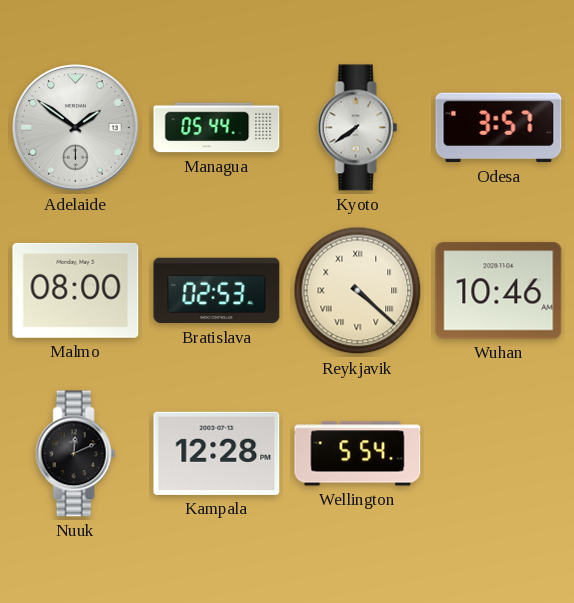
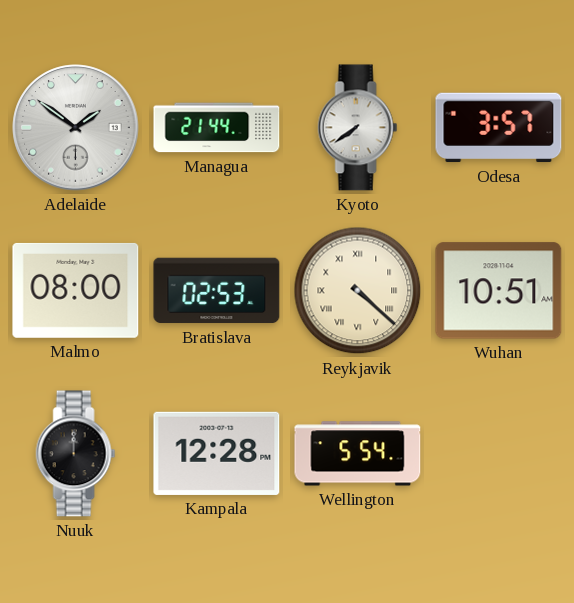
Managua: 05:44 -> 21:44 (217, 128)
Wuhan: 10:46 -> 10:51 (499, 291)
Nuuk: 12:11 -> 12:00 (76, 454)
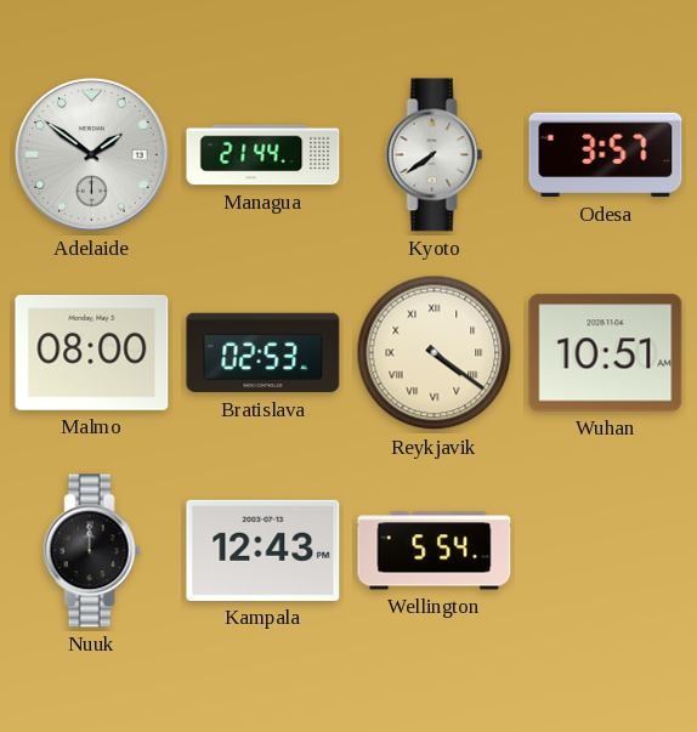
Reykjavik: 4:22 -> 4:21 (435, 353)
Kampala: 12:28 -> 12:43 (263, 550)
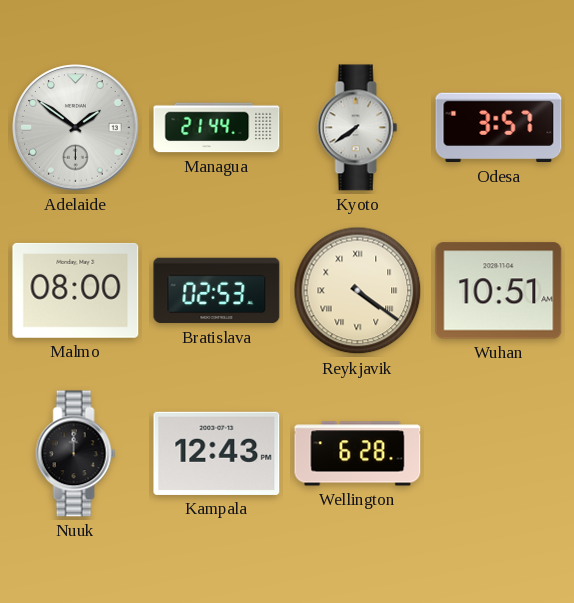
Wellington: 5:54 -> 6:28 (358, 454)
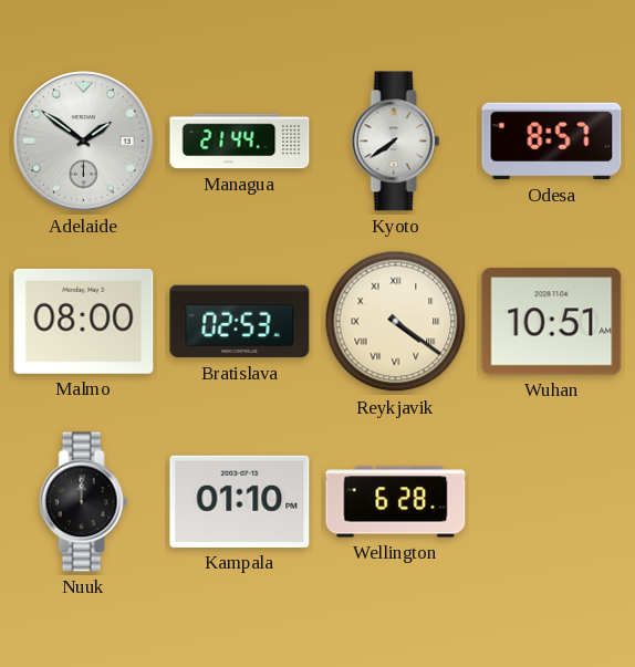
Odesa: 3:57 -> 8:57 (552, 142)
Kampala: 12:43 -> 01:10 (240, 501)
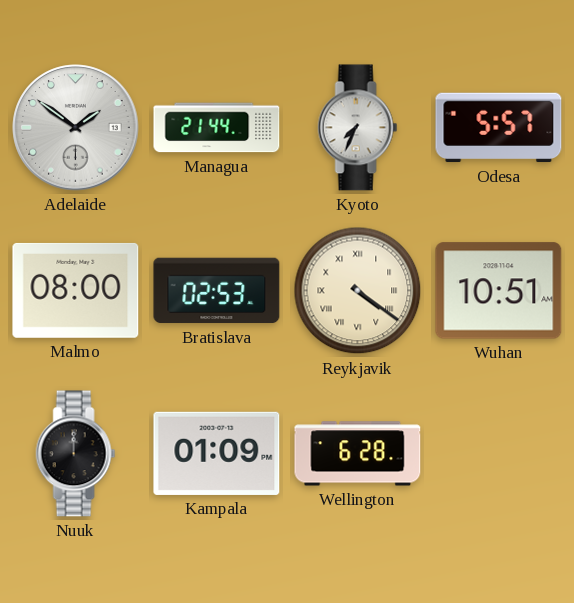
Kyoto: 7:39 -> 7:34 (358, 128)
Odesa: 8:57 -> 5:57 (499, 128)
Kampala: 01:10 -> 01:09 (217, 453)
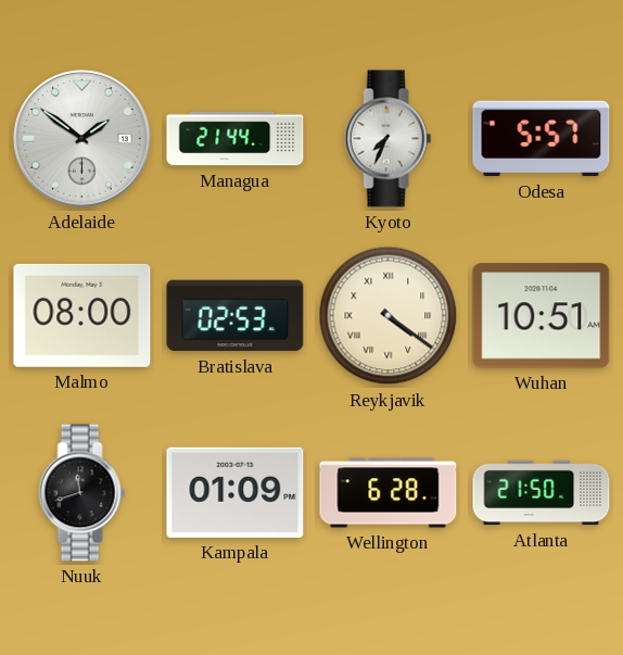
Nuuk: 12:00 -> 11:42 (82, 493)
Atlanta: none -> 21:50 (542, 493)
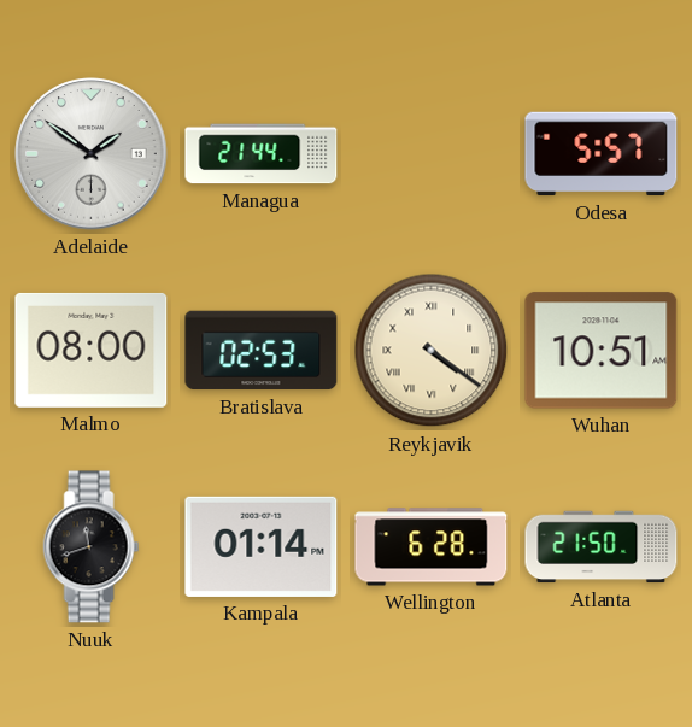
Kyoto: 7:34 -> none (389, 139)
Kampala: 01:09 -> 01:14 (262, 546)
